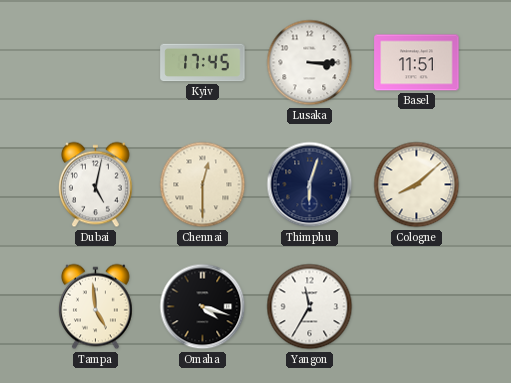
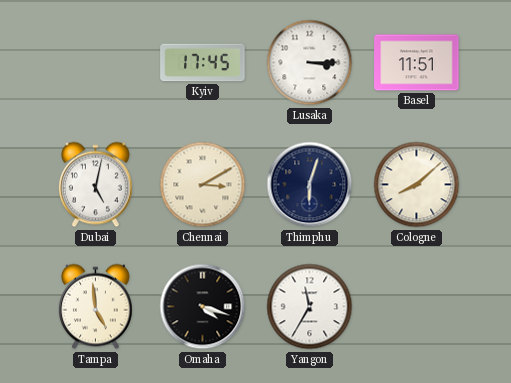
Chennai: 12:30 -> 3:10 (203, 185)
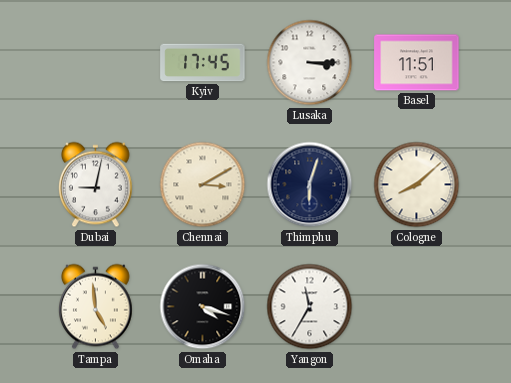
Dubai: 5:02 -> 9:02 (95, 185)
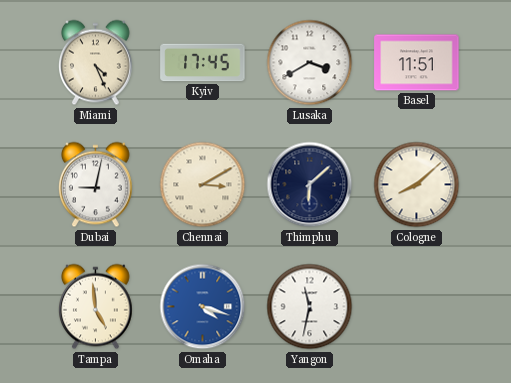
Miami: none -> 4:26 (95, 63)
Lusaka: 3:15 -> 3:40 (310, 63)
Thimphu: 6:03 -> 6:08 (310, 185)
Omaha dial: black -> blue (203, 307)
Yangon: 11:35 -> 11:32 (310, 307)
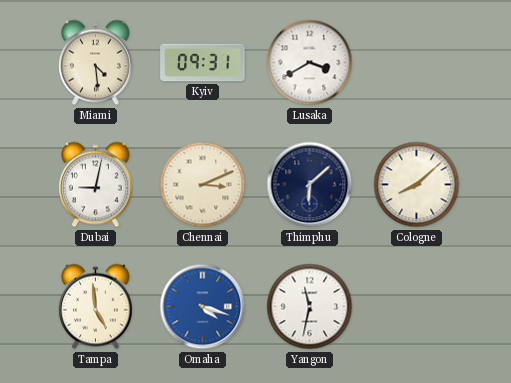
Miami: 4:26 -> 4:29 (95, 63)
Kyiv: 17:45 -> 09:31 (203, 63)
Basel: 11:51 -> none (417, 63)
Chennai: 3:10 -> 3:11 (203, 185)
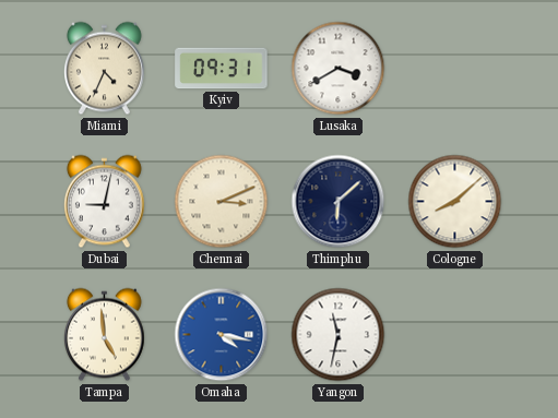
Miami: 4:29 -> 4:34 (104, 69)
Omaha: 4:18 -> 4:17 (222, 335)
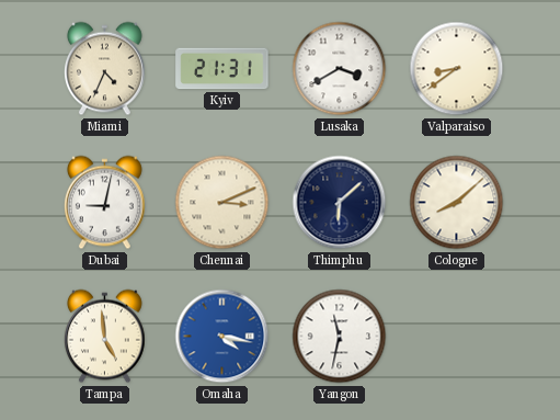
Kyiv: 09:31 -> 21:31 (222, 69)
Valparaiso: none -> 8:39 (457, 69)
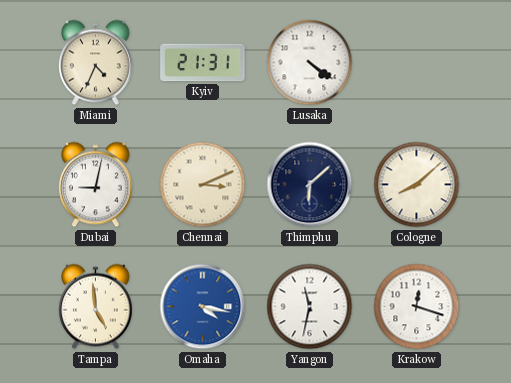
Lusaka: 3:40 -> 4:21 (310, 63)
Valparaiso: 8:39 -> none (457, 69)
Krakow: none -> 12:18 (417, 307)
